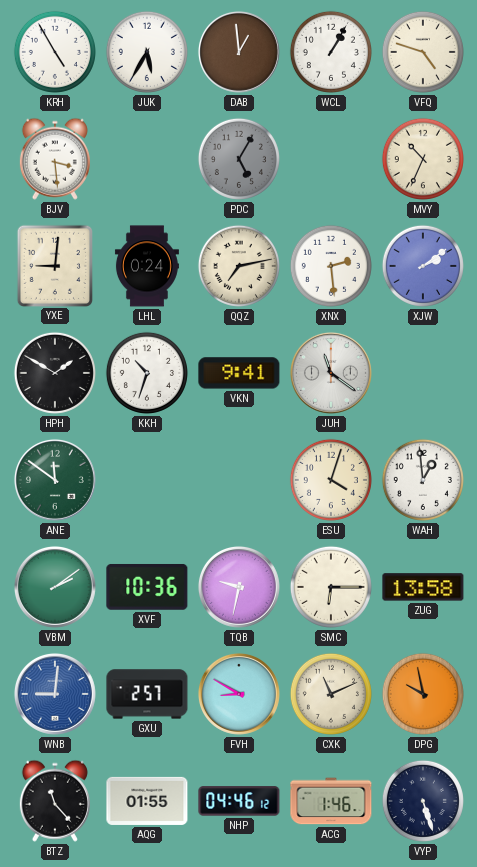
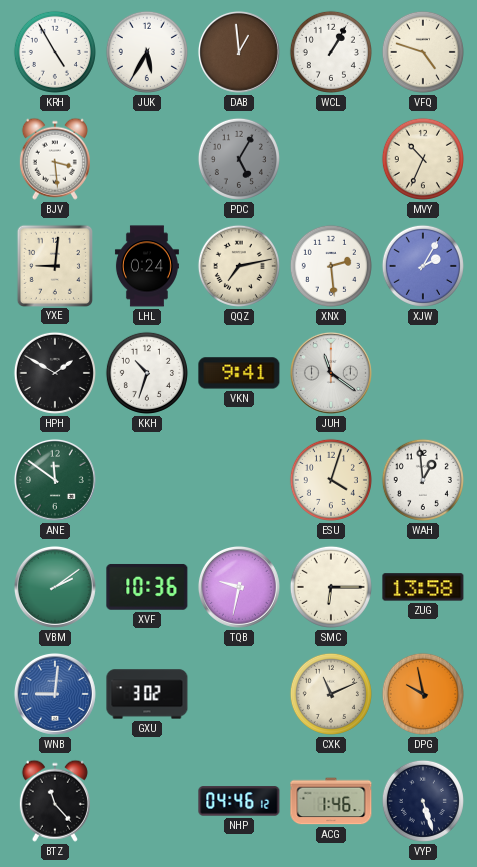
XJW: 2:09 -> 2:05 (423, 266)
GXU: 2:57 -> 3:02 (147, 694)
FVH: 8:50 -> none (239, 694)
AQG: 01:55 -> none (147, 801)
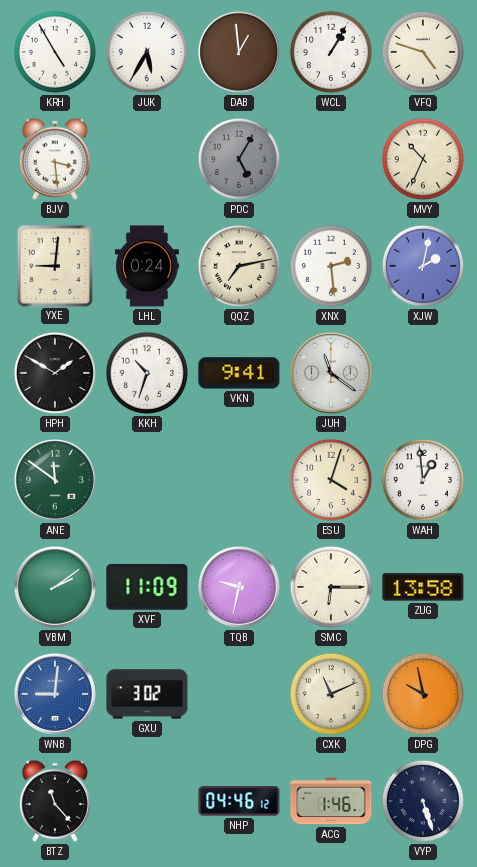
XJW: 2:05 -> 2:02 (423, 266)
XVF: 10:36 -> 11:09 (147, 587)
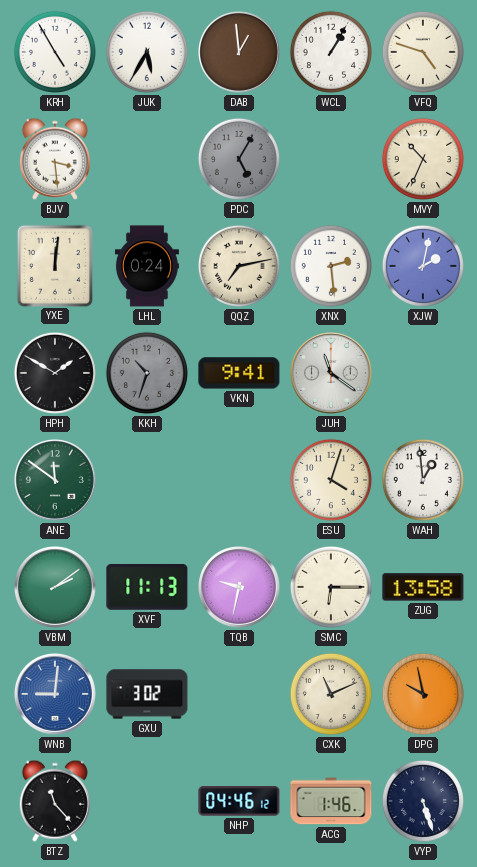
YXE: 9:01 -> 12:01 (54, 265)
KKH dial: white -> grey (147, 373)
XVF: 11:09 -> 11:13 (147, 587)
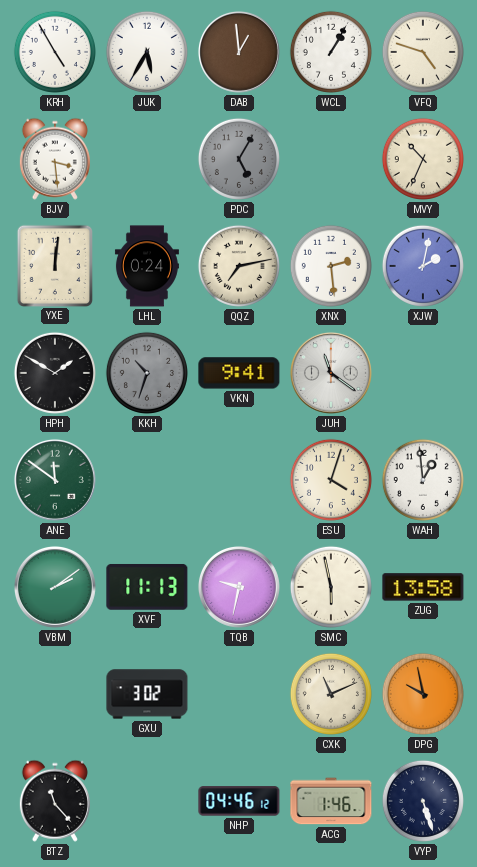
SMC: 6:15 -> 5:58 (331, 587)
WNB: 9:01 -> none (55, 694)
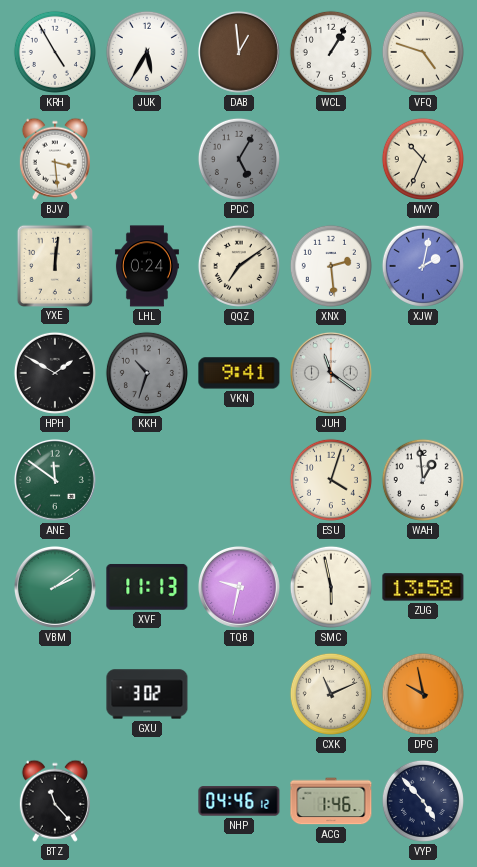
QQZ: 7:13 -> 7:09 (239, 266)
VYP: 5:27 -> 4:53 (423, 801)
